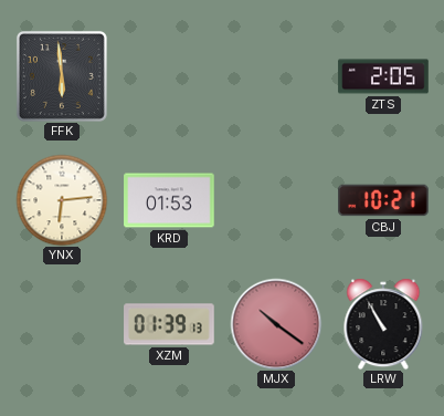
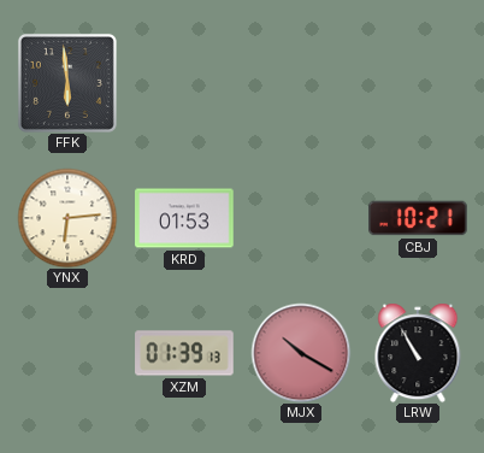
ZTS: 2:05 -> none (383, 76)
MJX: 10:21 -> 10:20 (301, 353)
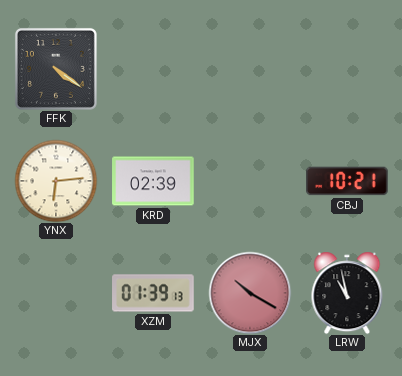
FFK: 5:59 -> 4:21 (56, 69)
KRD: 01:53 -> 02:39 (153, 181)
LRW: 10:55 -> 10:58 (347, 293)
